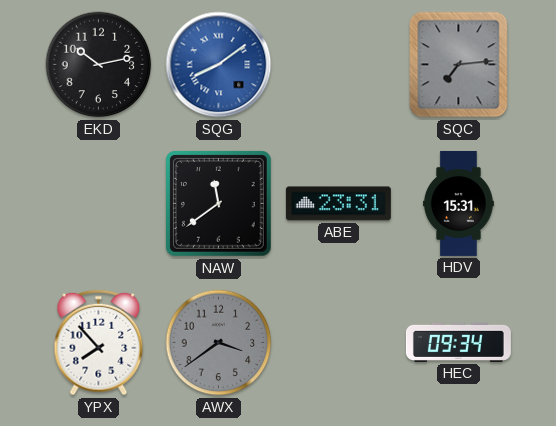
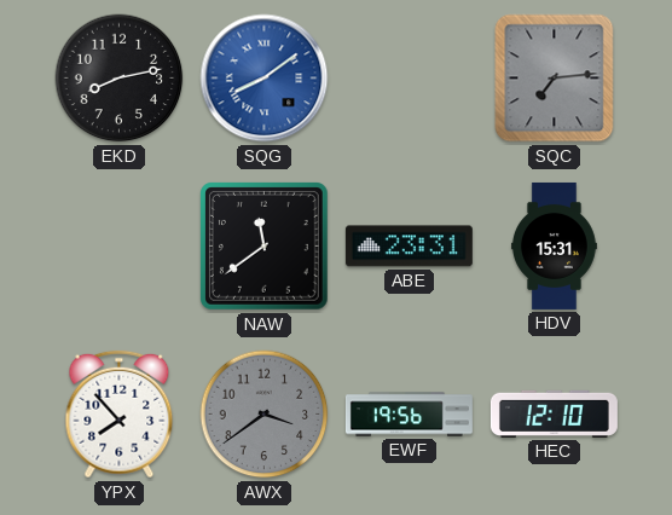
EKD: 10:13 -> 8:13 (120, 79)
EWF: none -> 19:56 (409, 415)
HEC: 09:34 -> 12:10 (554, 413)
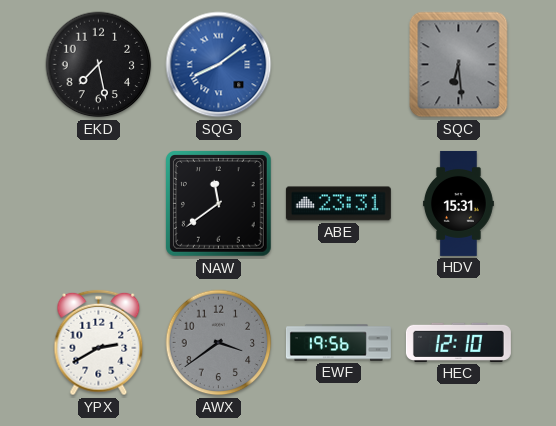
EKD: 8:13 -> 7:28 (99, 65)
SQC: 7:14 -> 6:29 (459, 65)
YPX: 7:53 -> 2:40 (99, 343)
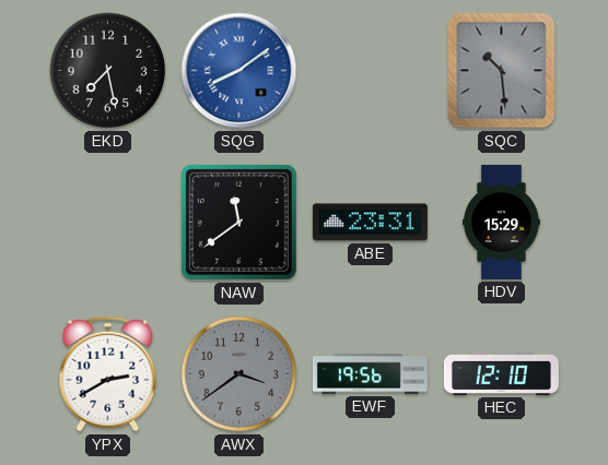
SQC: 6:29 -> 10:29 (502, 71)
HDV: 15:31 -> 15:29 (501, 222)
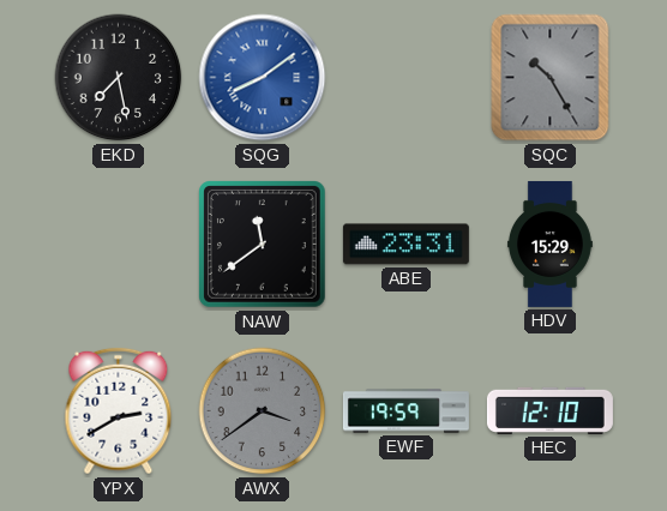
SQC: 10:29 -> 10:25 (551, 78)
EWF: 19:56 -> 19:59 (405, 411)
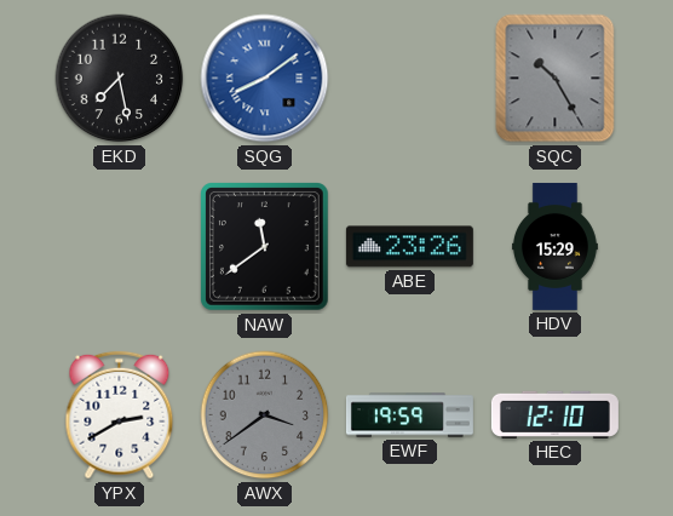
ABE: 23:31 -> 23:26 (409, 247)
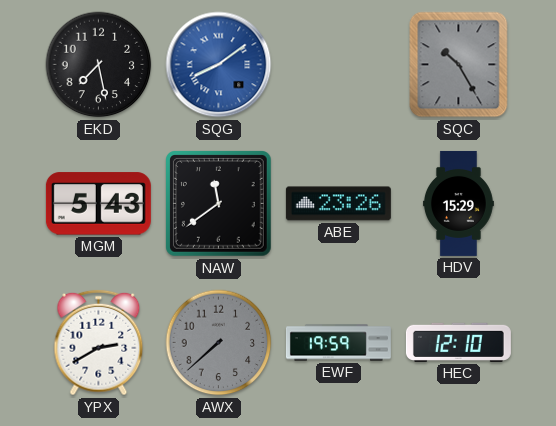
MGM: none -> 5:43 (98, 204)
AWX: 3:39 -> 7:38 (219, 343)
